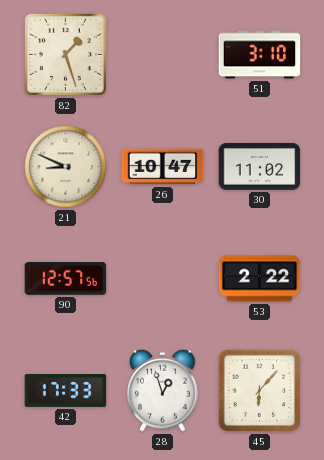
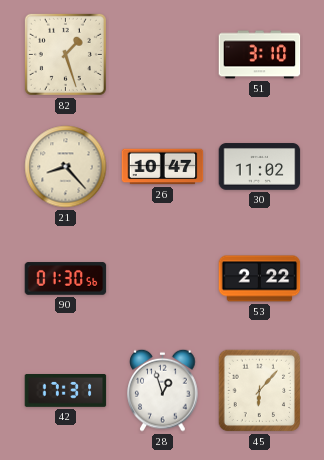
21: 8:49 -> 8:23 (66, 167)
90: 12:57 -> 01:30 (66, 279)
42: 17:33 -> 17:31 (66, 391)
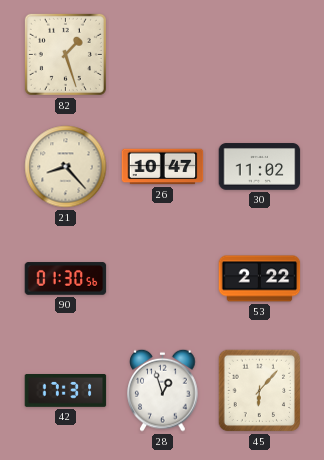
51: 3:10 -> none (260, 55)
